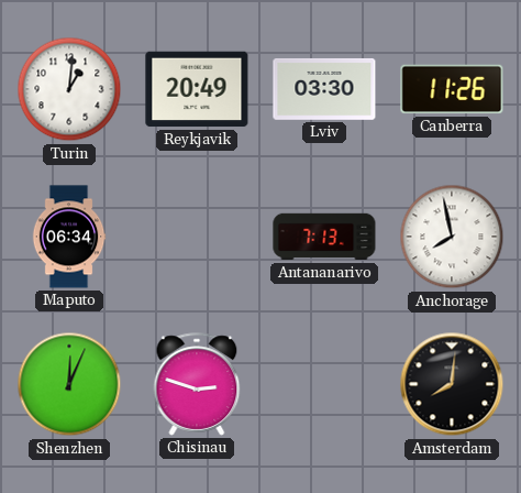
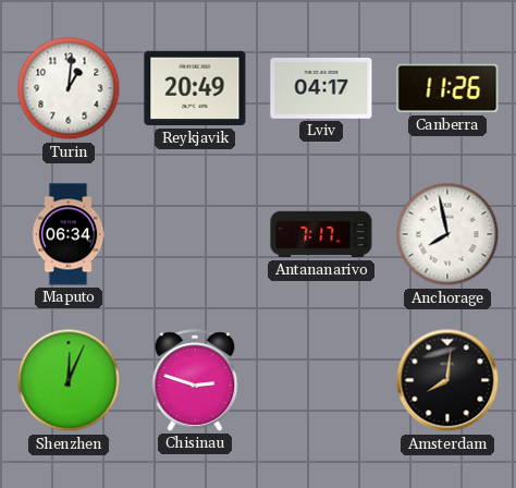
Lviv: 03:30 -> 04:17 (321, 88)
Antananarivo: 7:13 -> 7:17 (321, 234)
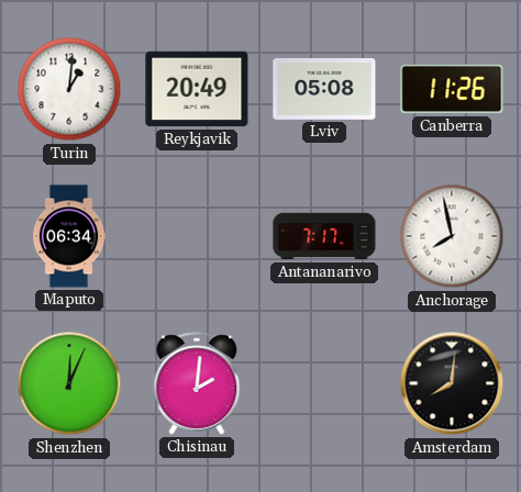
Lviv: 04:17 -> 05:08 (324, 89)
Chisinau: 2:48 -> 2:01 (197, 383)
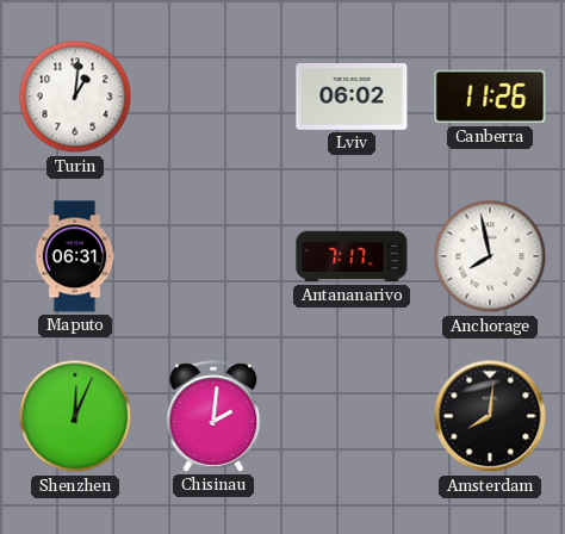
Reykjavik: 20:49 -> none (197, 89)
Lviv: 05:08 -> 06:02 (352, 97)
Maputo: 06:34 -> 06:31 (75, 256)
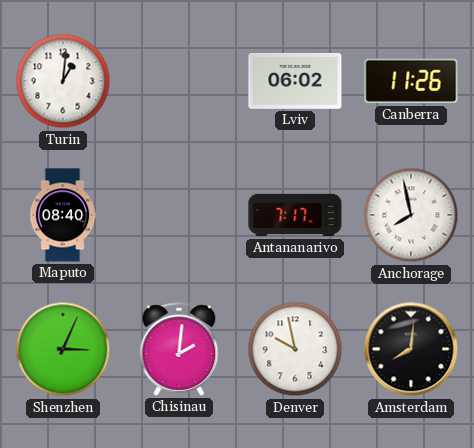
Maputo: 06:31 -> 08:40 (63, 215)
Shenzhen: 12:04 -> 3:04 (63, 349)
Denver: none -> 9:58 (295, 349)
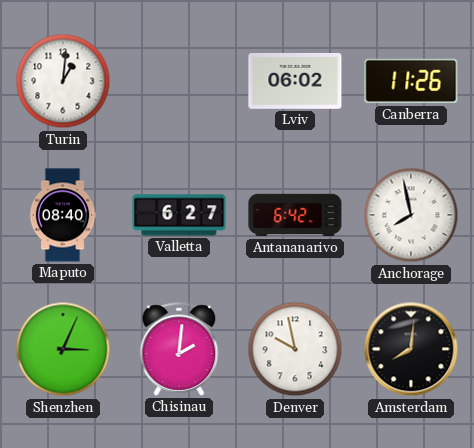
Valletta: none -> 6:27 (179, 215)
Antananarivo: 7:17 -> 6:42 (295, 215)
